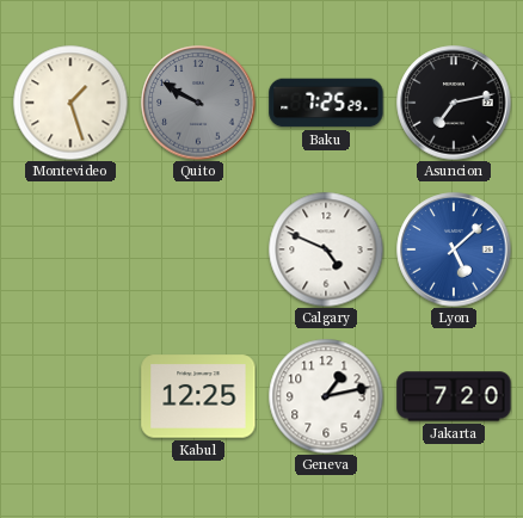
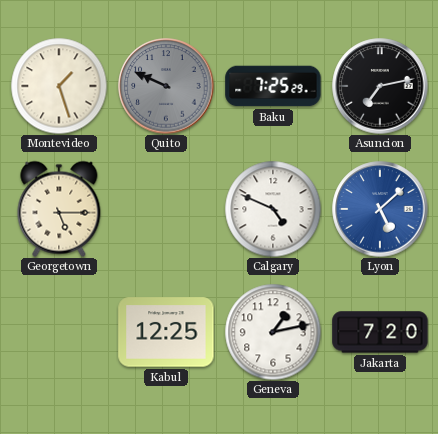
Quito: 9:50 -> 9:49 (166, 86)
Georgetown: none -> 5:15 (59, 209)
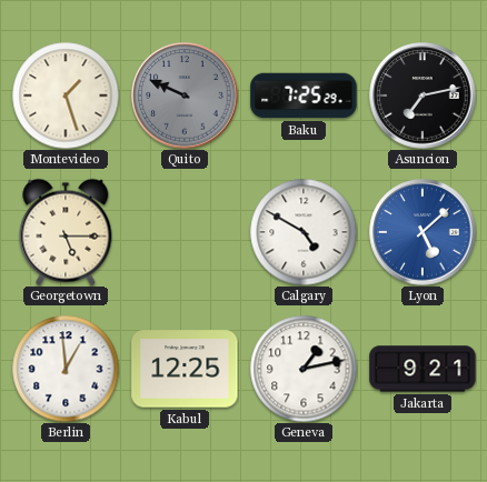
Calgary: 4:49 -> 4:50 (304, 232)
Berlin: none -> 12:59 (66, 369)
Jakarta: 7:20 -> 9:21 (423, 369)
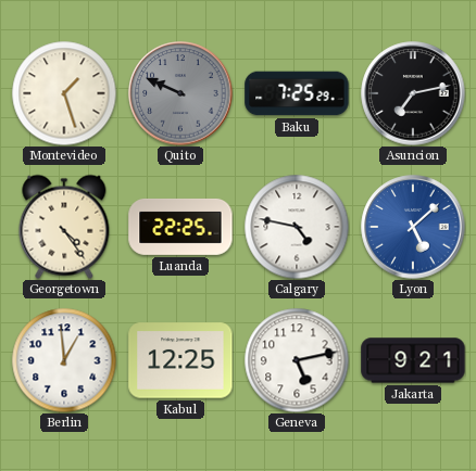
Georgetown: 5:15 -> 4:24 (64, 227)
Luanda: none -> 22:25 (180, 227)
Calgary: 4:50 -> 4:47 (297, 227)
Geneva: 1:13 -> 5:13 (297, 360)
